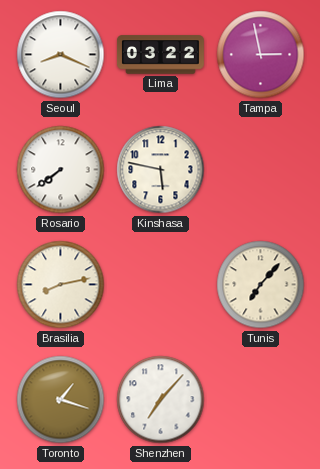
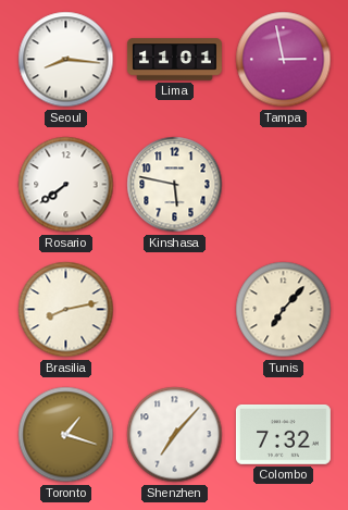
Seoul: 8:19 -> 8:16 (66, 60)
Lima: 03:22 -> 11:01 (174, 60)
Colombo: none -> 7:32 (283, 434)
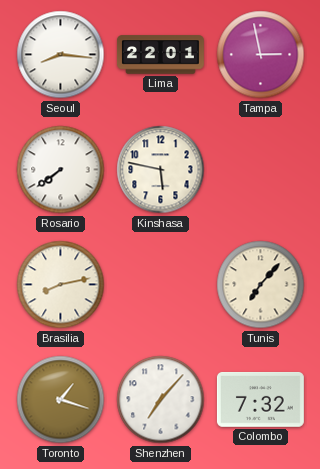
Lima: 11:01 -> 22:01 (160, 55)
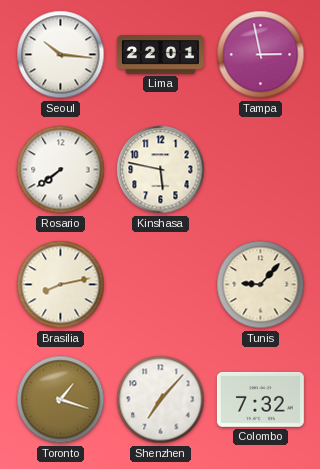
Seoul: 8:16 -> 10:16 (61, 55)
Tunis: 7:07 -> 9:07 (261, 285)
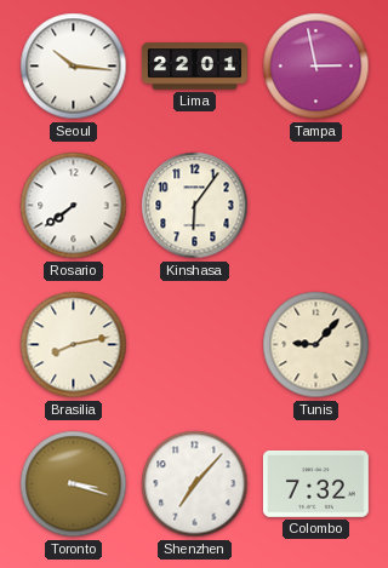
Kinshasa: 5:47 -> 6:06 (195, 206)
Toronto: 1:18 -> 3:18 (74, 484)
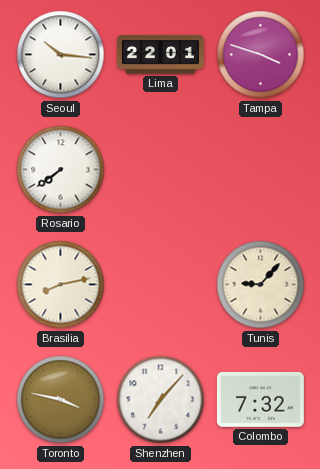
Tampa: 2:58 -> 3:48 (261, 55)
Kinshasa: 6:06 -> none (195, 206)
Toronto: 3:18 -> 3:47 (61, 400)
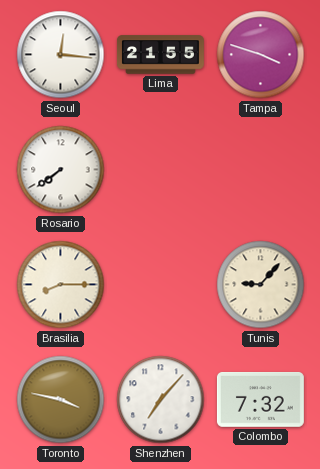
Seoul: 10:16 -> 12:16 (61, 55)
Lima: 22:01 -> 21:55 (160, 55)
Brasilia: 8:13 -> 8:15 (61, 285)
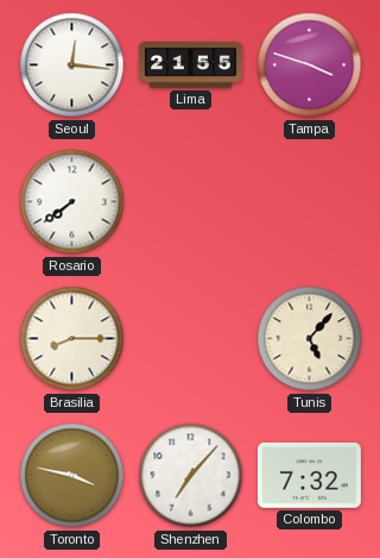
Tunis: 9:07 -> 5:07 (310, 339)
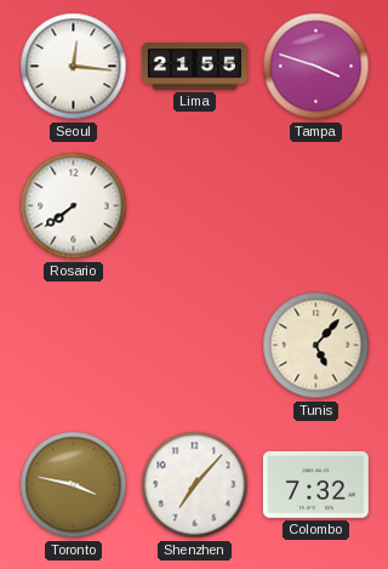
Brasilia: 8:15 -> none (72, 339)
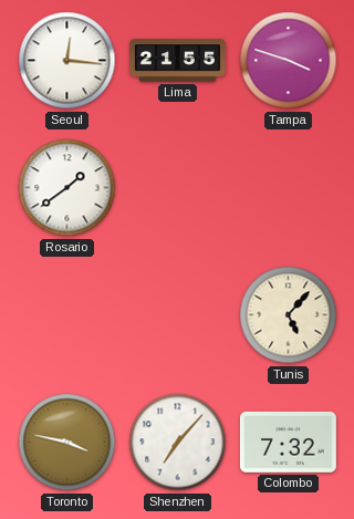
Rosario: 7:39 -> 1:39 (67, 188)
